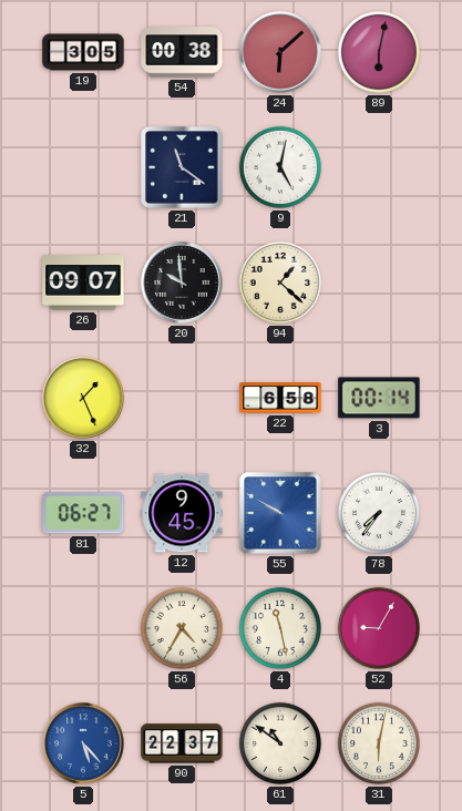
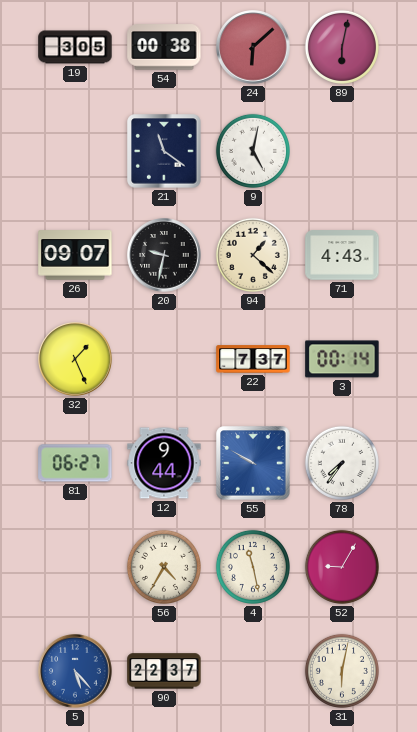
20: 9:59 -> 9:32 (164, 255)
71: none -> 4:43 (342, 255)
22: 6:58 -> 7:37 (253, 359)
12: 9:45 -> 9:44 (164, 463)
61: 10:51 -> none (280, 743)
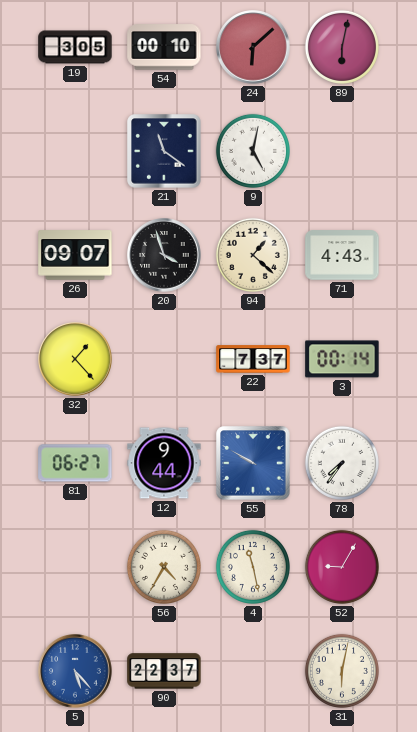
54: 00:38 -> 00:10 (164, 47)
20: 9:32 -> 3:57 (164, 255)
32: 1:26 -> 1:23 (75, 359)
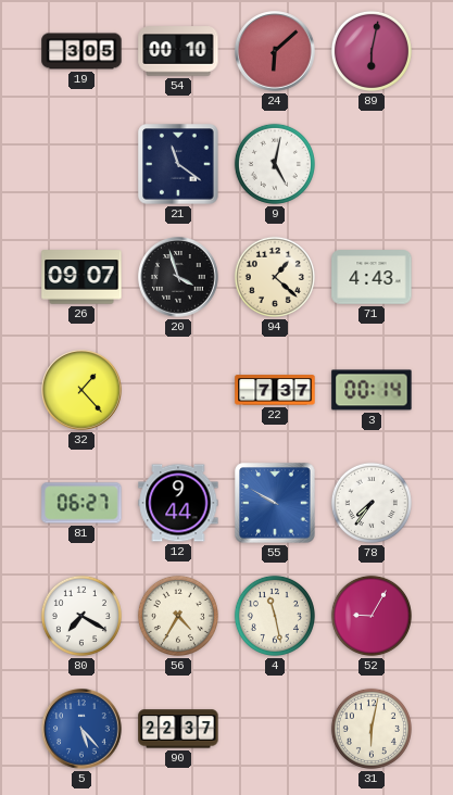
80: none -> 7:20 (81, 616)
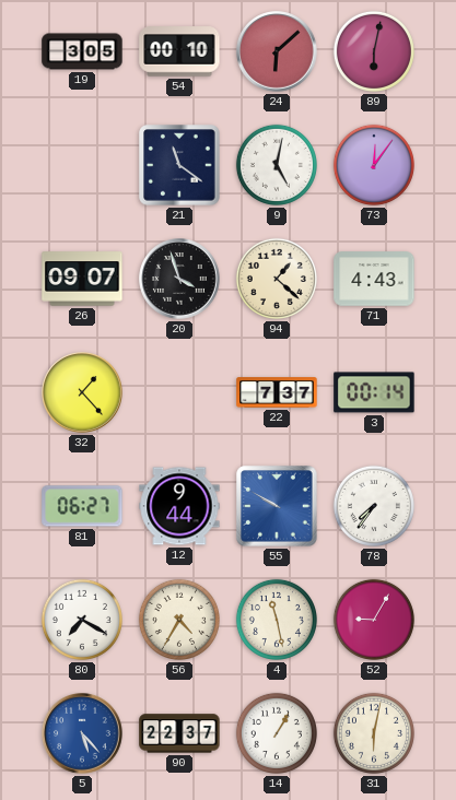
73: none -> 12:06 (374, 165)
14: none -> 1:05 (277, 733)
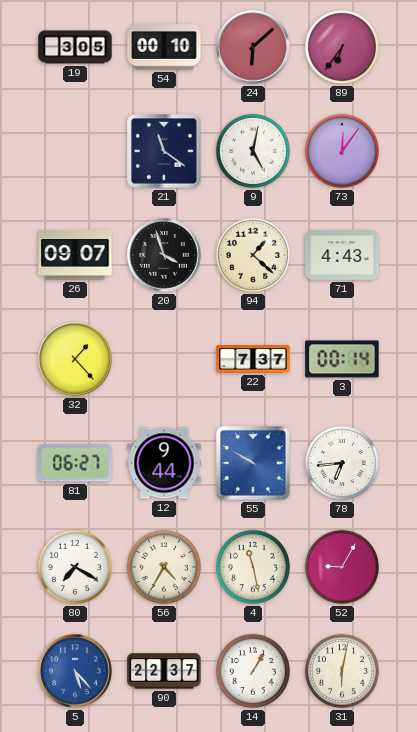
89: 6:02 -> 6:36 (342, 47)
78: 7:36 -> 6:44 (342, 463)
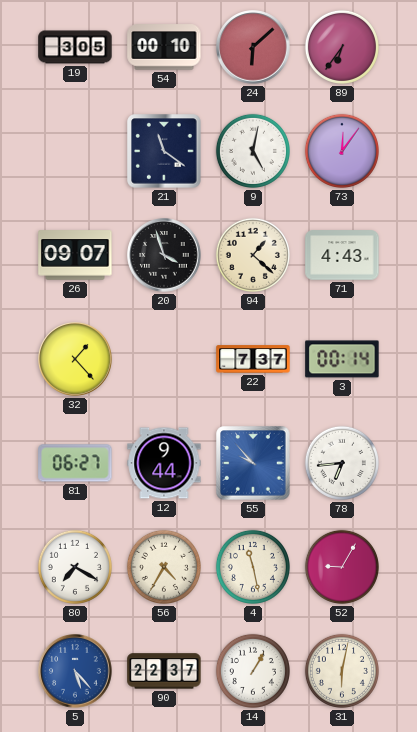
55: 9:50 -> 9:53 (253, 463)
